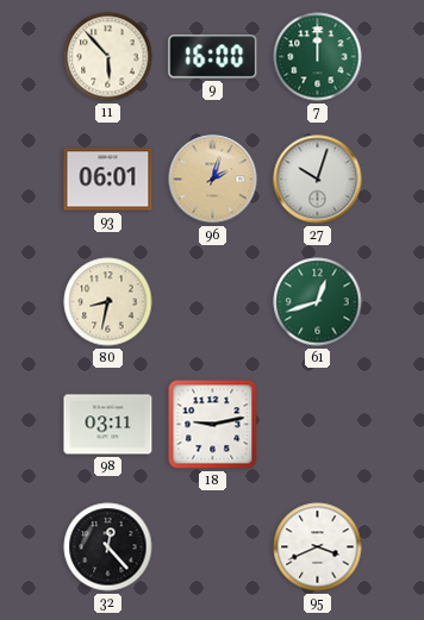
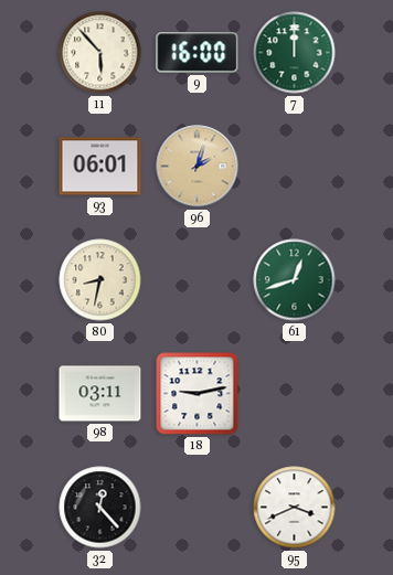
27: 10:03 -> none (318, 180)
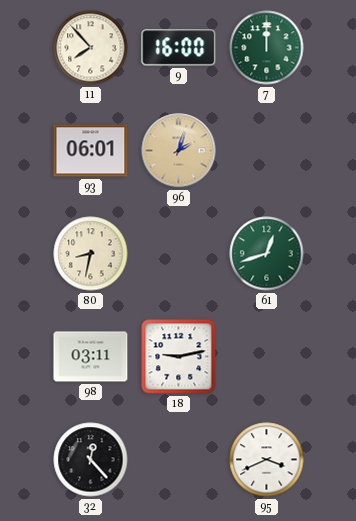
11: 5:53 -> 7:53 (91, 48)
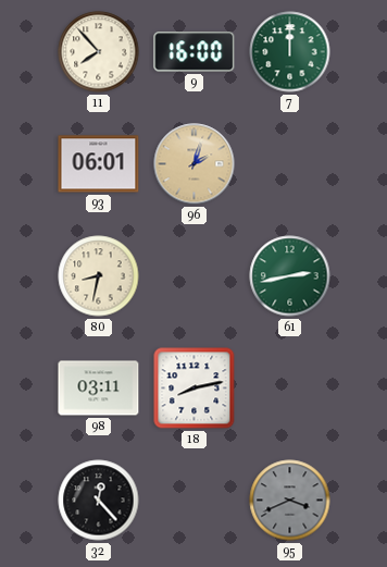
61: 12:42 -> 2:43 (290, 276)
18: 9:13 -> 8:13 (195, 389)
95 dial: white -> grey (290, 501)
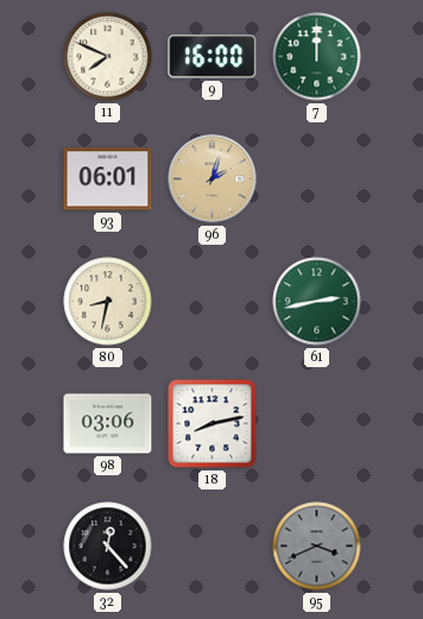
11: 7:53 -> 7:49 (108, 57)
98: 03:11 -> 03:06 (108, 424)
